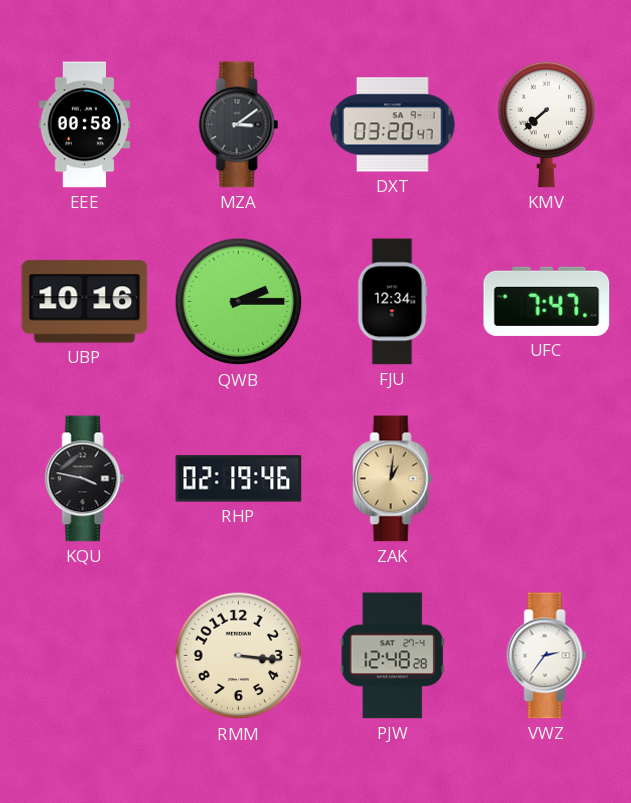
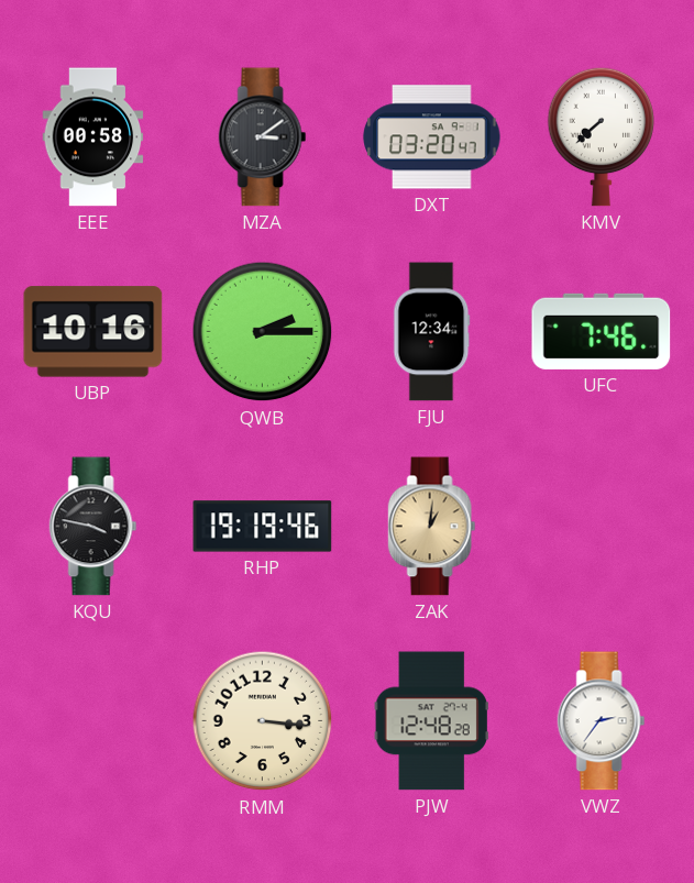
UFC: 7:47 -> 7:46 (602, 331)
RHP: 02:19 -> 19:19 (263, 527)
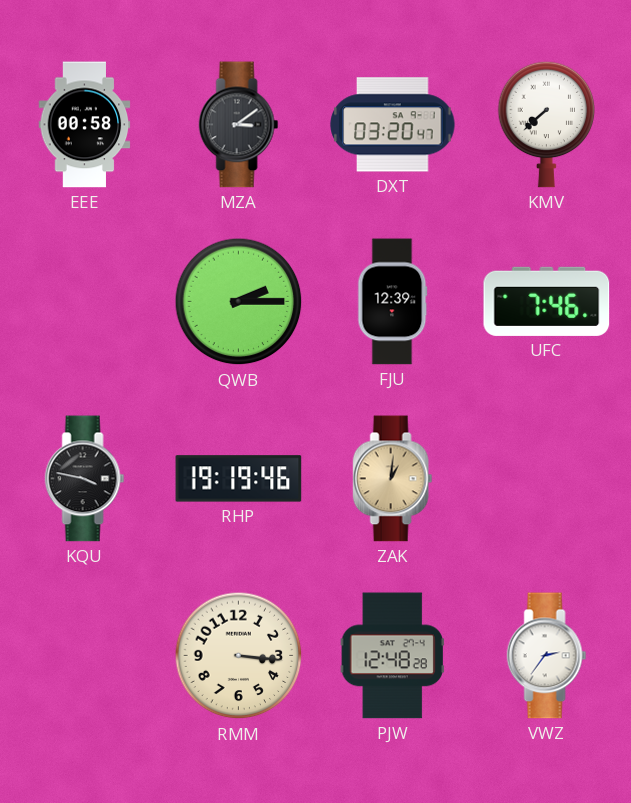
UBP: 10:16 -> none (93, 332)
FJU: 12:34 -> 12:39 (393, 302)
